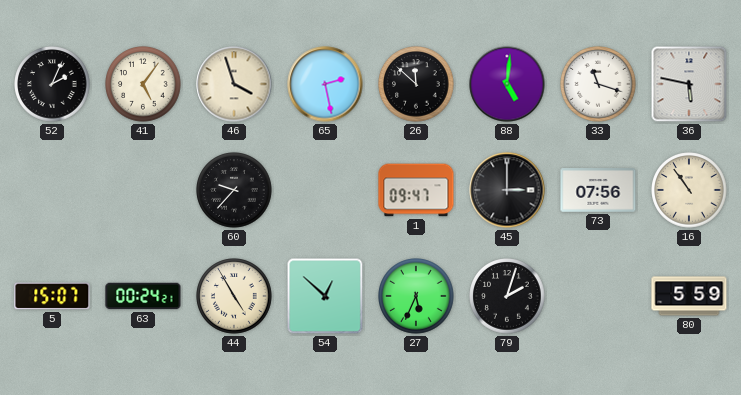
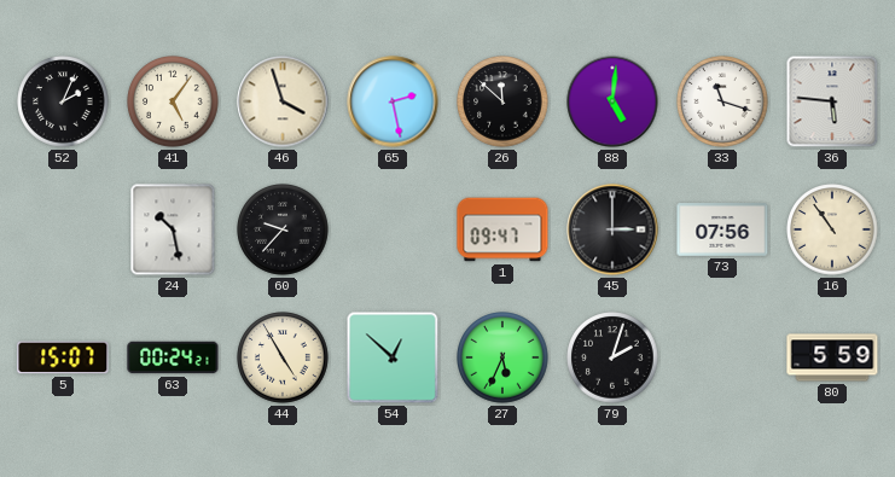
36: 5:47 -> 5:46 (832, 101)
24: none -> 10:28 (173, 229)
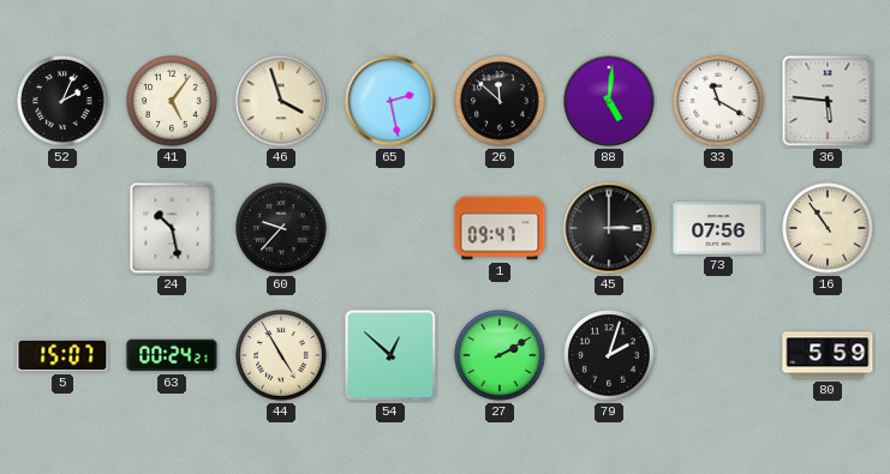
33: 11:18 -> 11:20 (718, 101)
27: 5:34 -> 2:10 (500, 355)
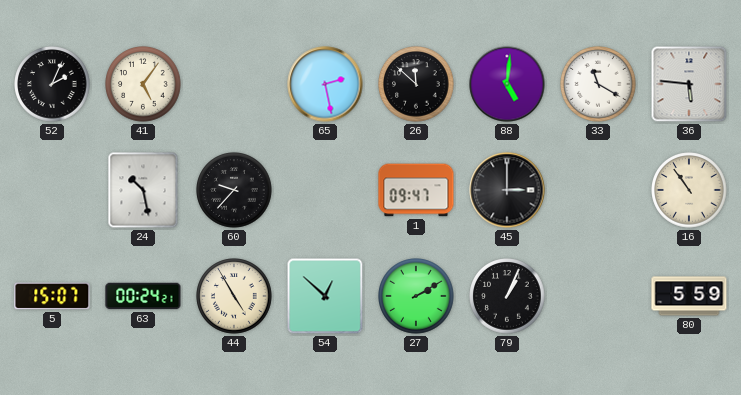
46: 3:57 -> none (281, 101)
73: 07:56 -> none (718, 228)
79: 2:03 -> 1:04 (507, 296)
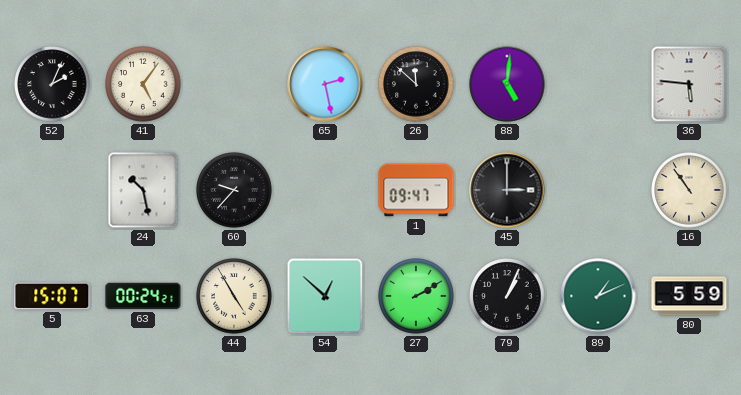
33: 11:20 -> none (598, 84)
89: none -> 1:11 (598, 296)
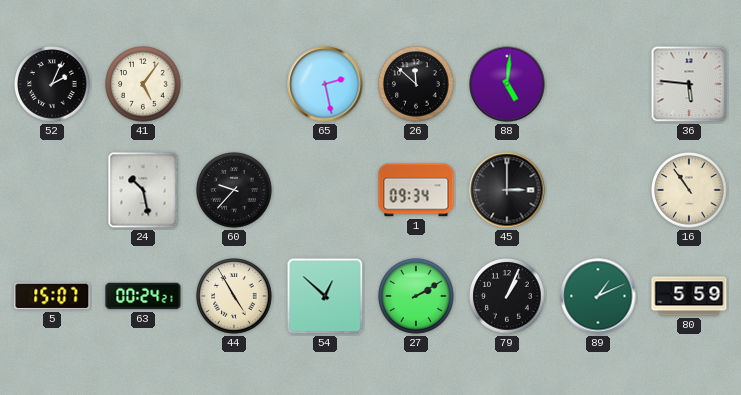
1: 09:47 -> 09:34 (416, 190)
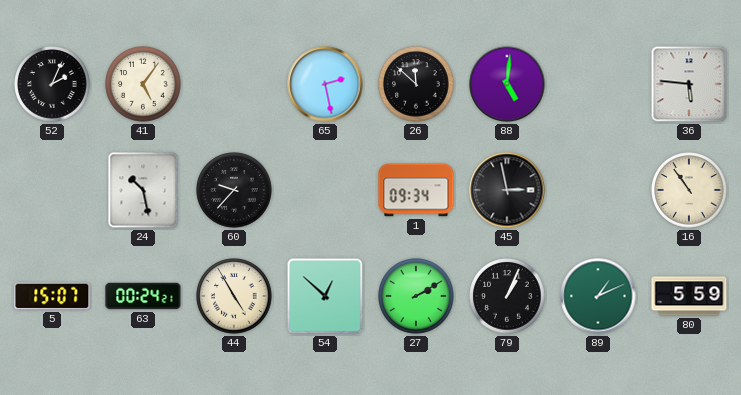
45: 3:00 -> 2:58 (507, 190)
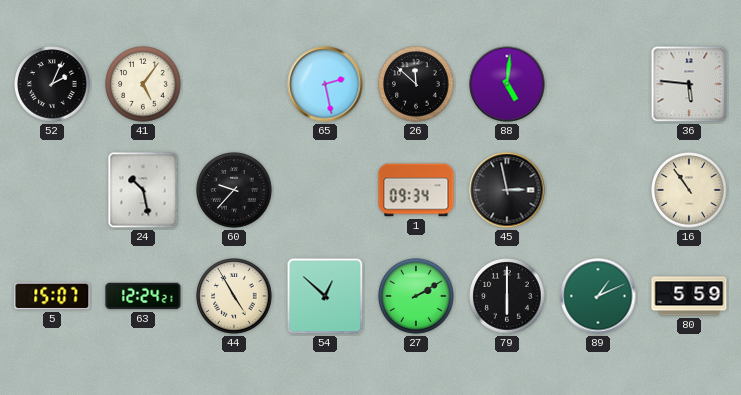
63: 00:24 -> 12:24 (143, 296)
79: 1:04 -> 6:00 (507, 296)
